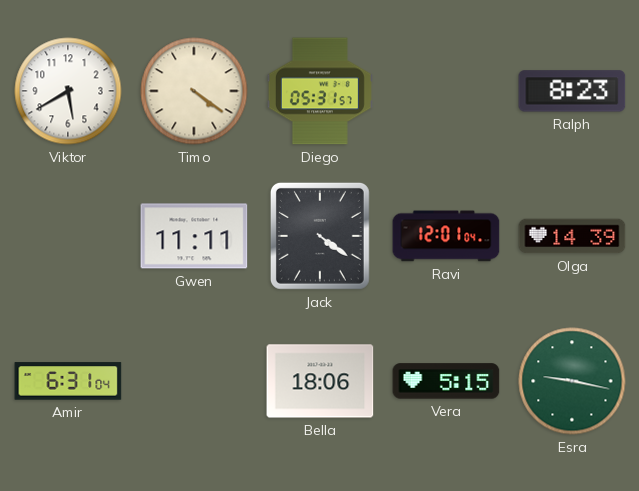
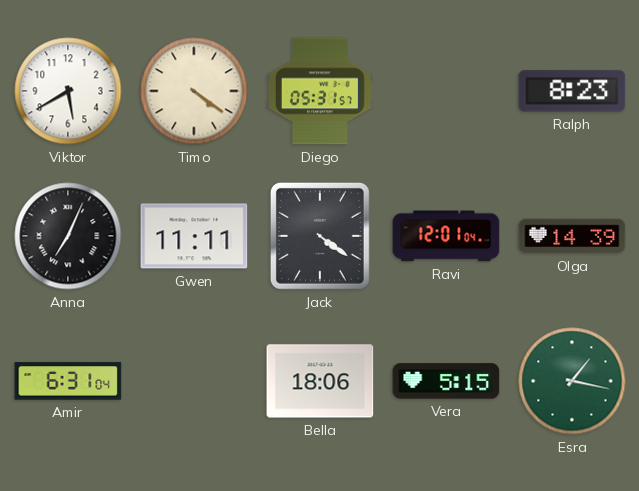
Anna: none -> 7:04 (68, 236)
Esra: 9:17 -> 1:17 (572, 381)
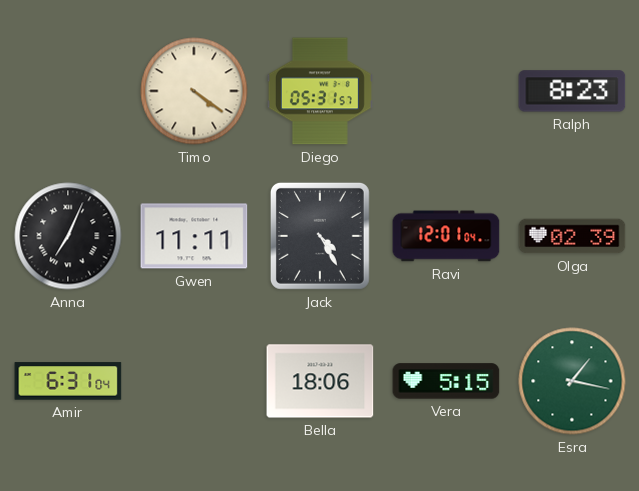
Viktor: 5:40 -> none (68, 91)
Jack: 4:21 -> 4:25 (320, 236)
Olga: 14:39 -> 02:39 (572, 236)
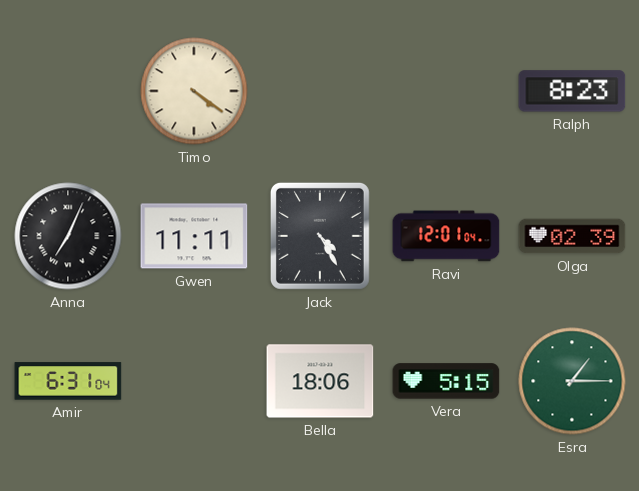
Diego: 05:31 -> none (320, 91)
Esra: 1:17 -> 1:15 (572, 381)
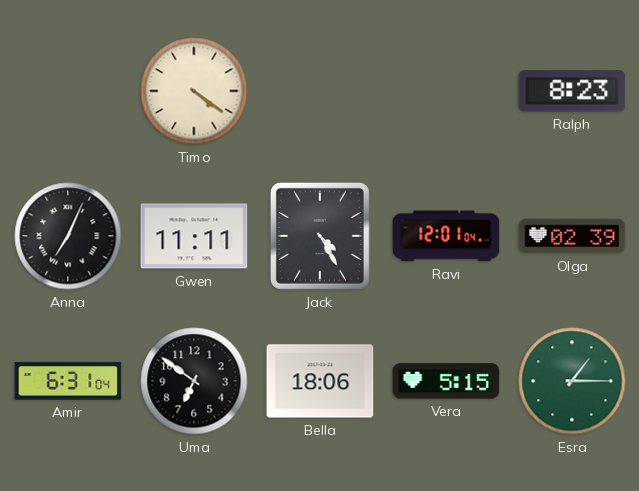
Uma: none -> 6:51 (194, 381)
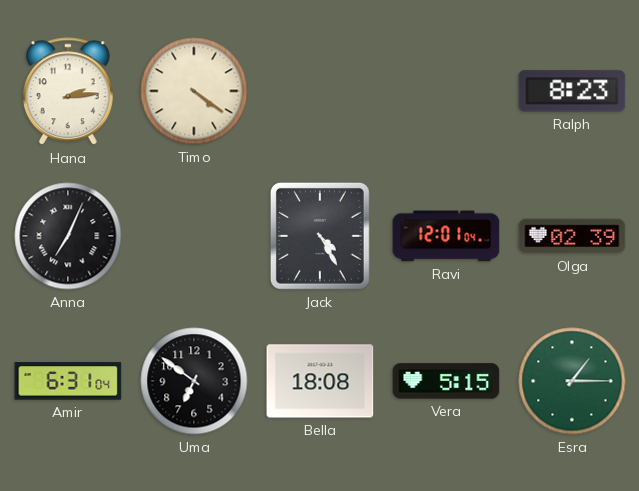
Hana: none -> 2:14 (68, 92)
Gwen: 11:11 -> none (194, 236)
Bella: 18:06 -> 18:08 (320, 381)
